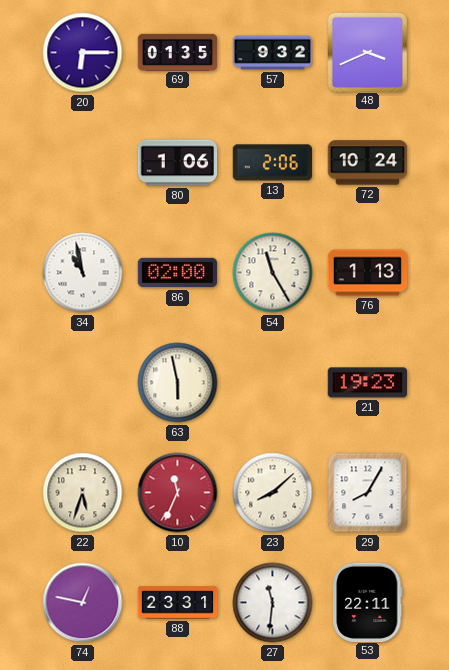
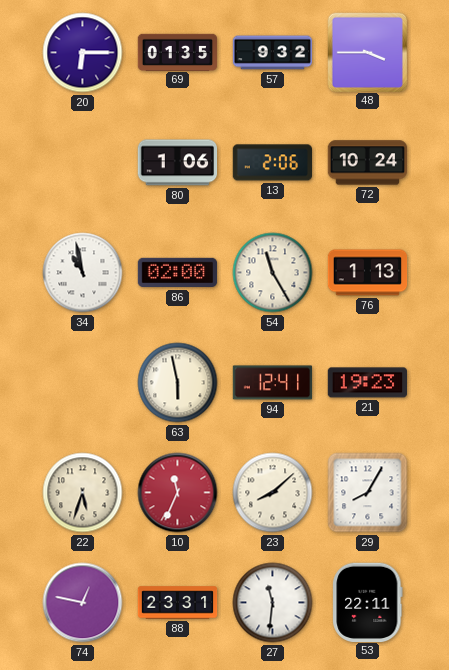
48: 3:41 -> 3:45 (367, 52)
94: none -> 12:41 (273, 383)
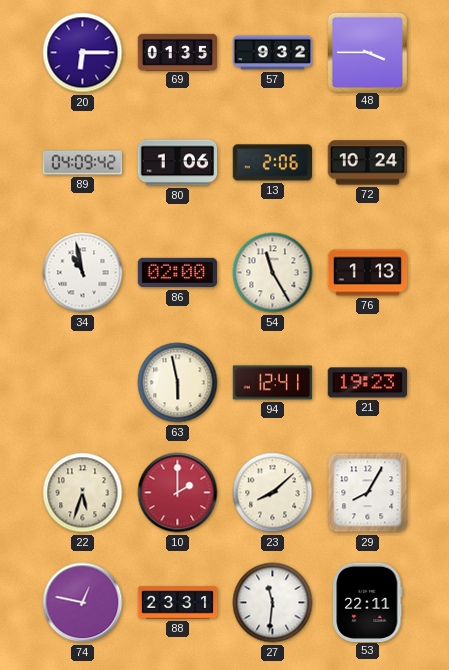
89: none -> 04:09 (83, 163)
10: 11:34 -> 2:00 (178, 493)
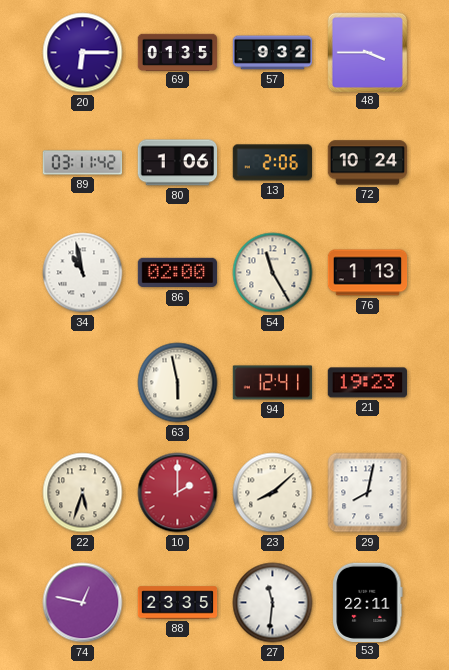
89: 04:09 -> 03:11 (83, 163)
29: 8:05 -> 8:02 (368, 493)
88: 23:31 -> 23:35 (178, 603)
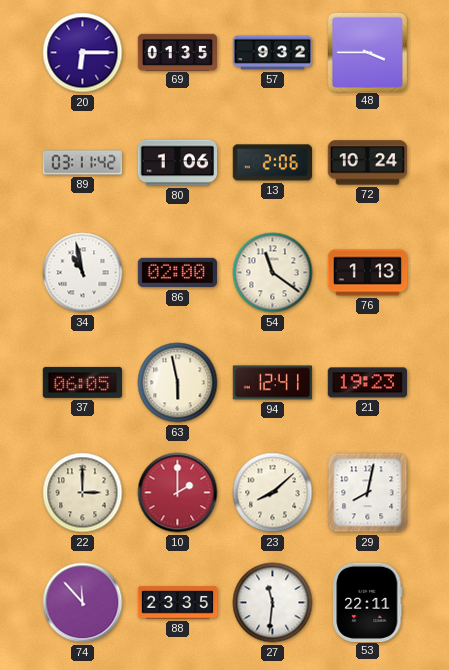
54: 11:25 -> 11:21 (273, 273)
37: none -> 06:05 (83, 382)
22: 5:33 -> 3:00 (83, 493)
74: 12:47 -> 11:53 (83, 603)
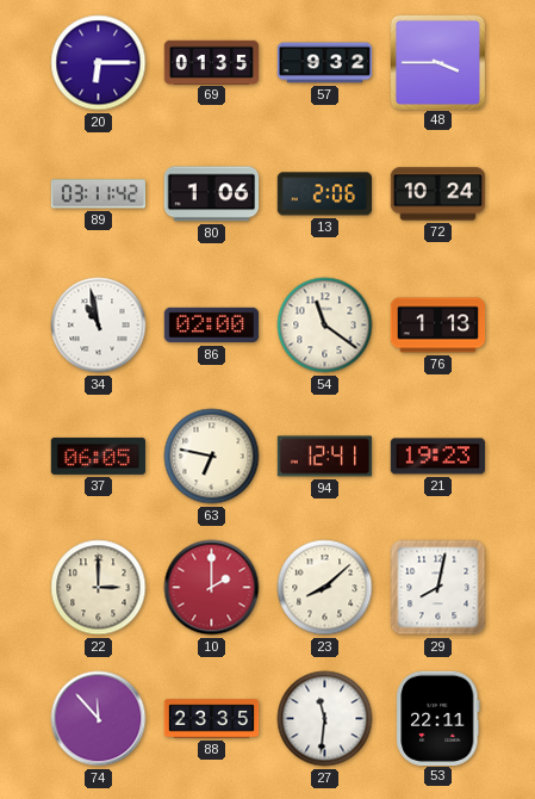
63: 5:58 -> 6:47 (212, 457)
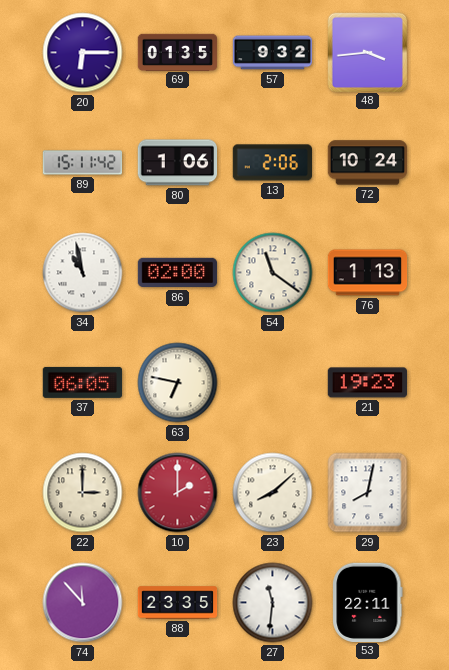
48: 3:45 -> 3:44 (367, 52)
89: 03:11 -> 15:11 (83, 163)
94: 12:41 -> none (325, 457)
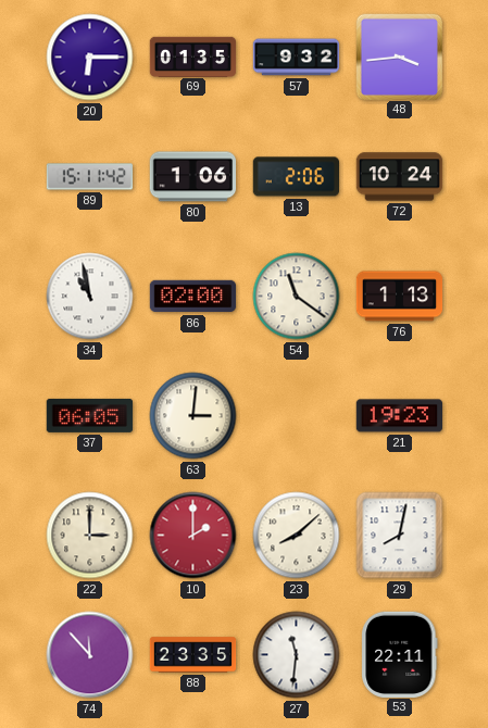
63: 6:47 -> 3:01 (193, 416)
